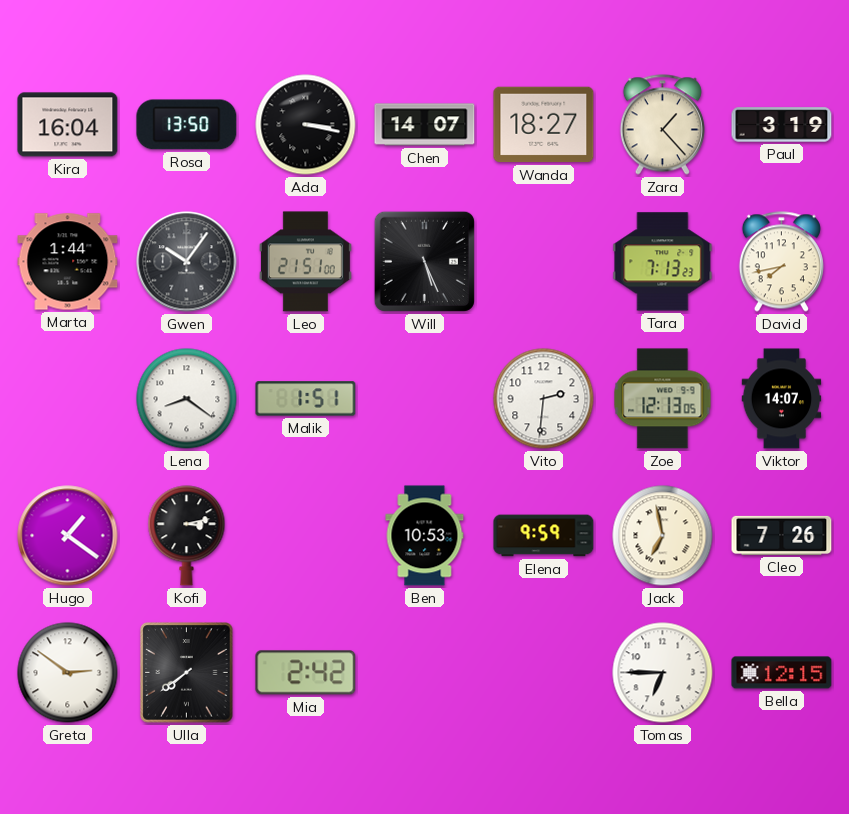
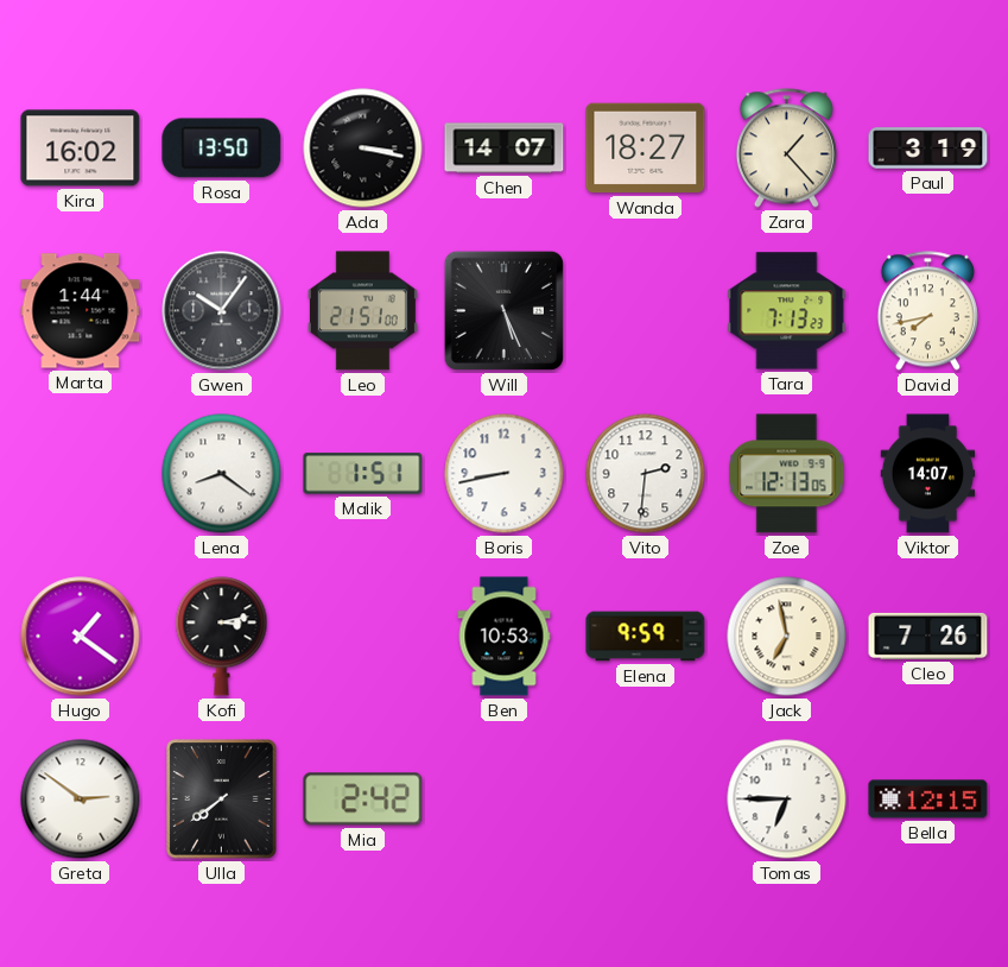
Kira: 16:04 -> 16:02 (81, 148)
Boris: none -> 8:43 (505, 474)
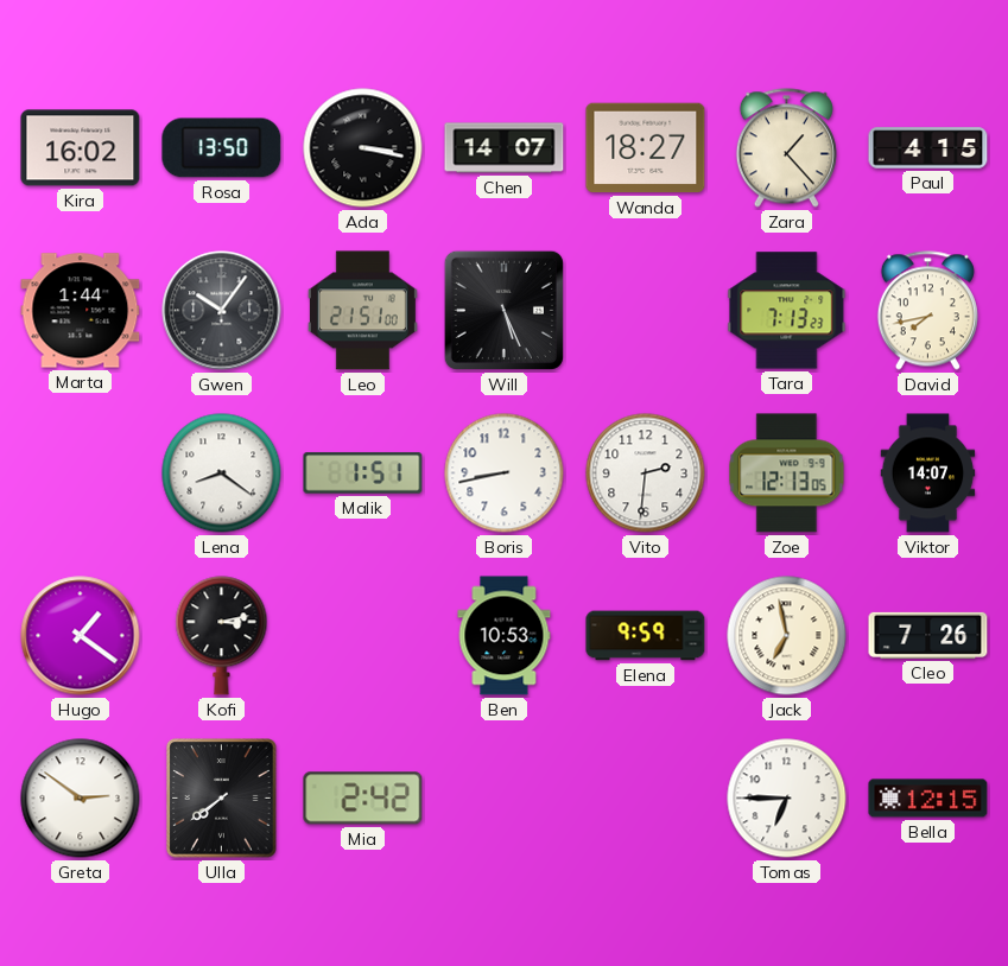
Paul: 3:19 -> 4:15 (928, 148)
